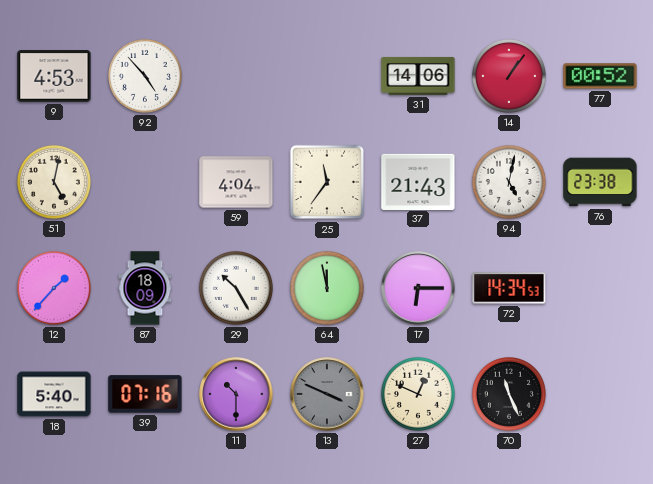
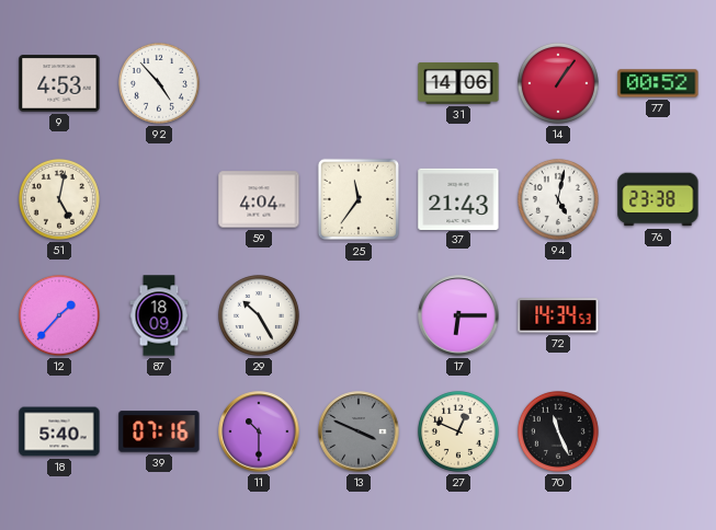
64: 11:58 -> none (327, 288)
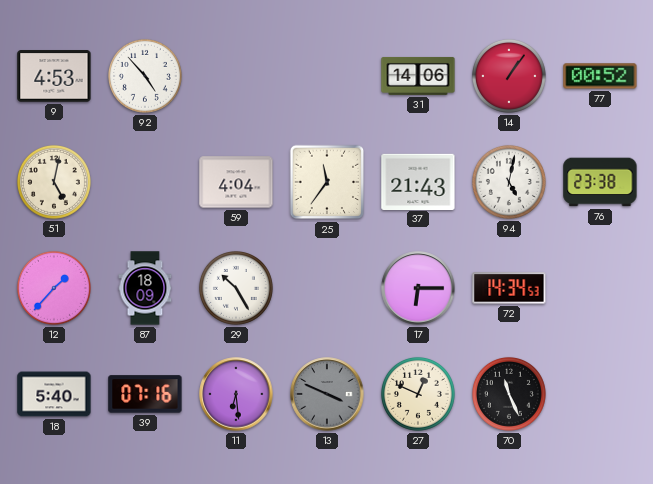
11: 10:30 -> 6:29 (236, 394)
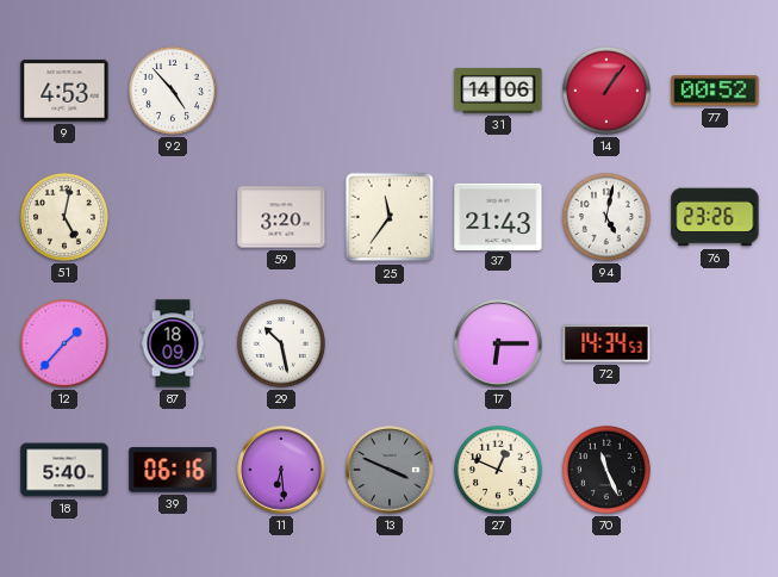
59: 4:04 -> 3:20 (281, 217)
76: 23:38 -> 23:26 (715, 217)
29: 10:25 -> 10:28 (281, 343)
39: 07:16 -> 06:16 (173, 470)
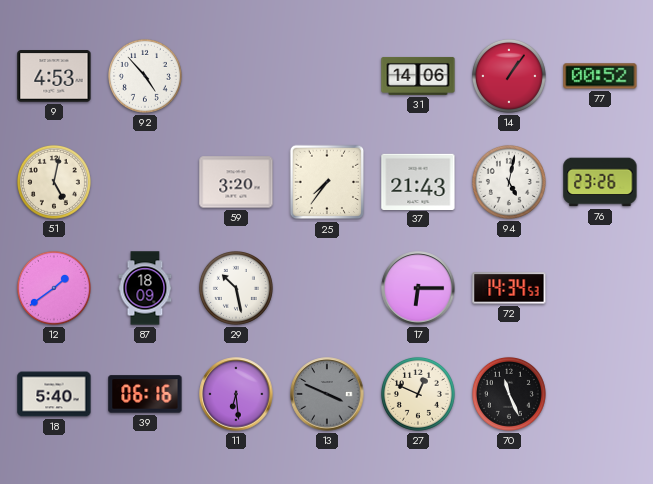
25: 11:36 -> 7:36 (327, 182)
12: 1:37 -> 1:39 (54, 288)
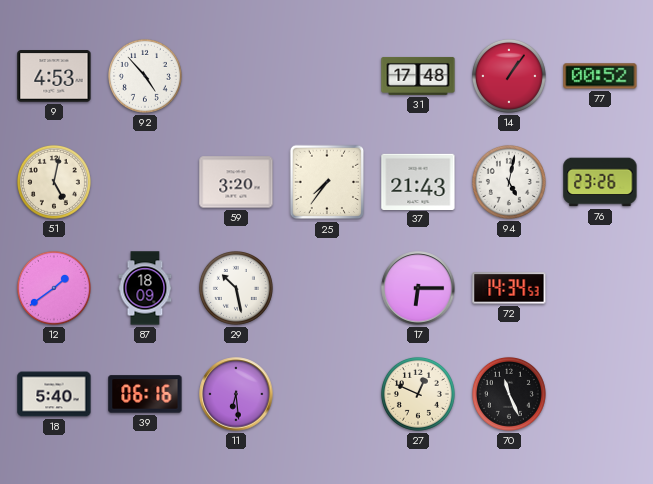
31: 14:06 -> 17:48 (418, 76)
13: 3:49 -> none (327, 394)
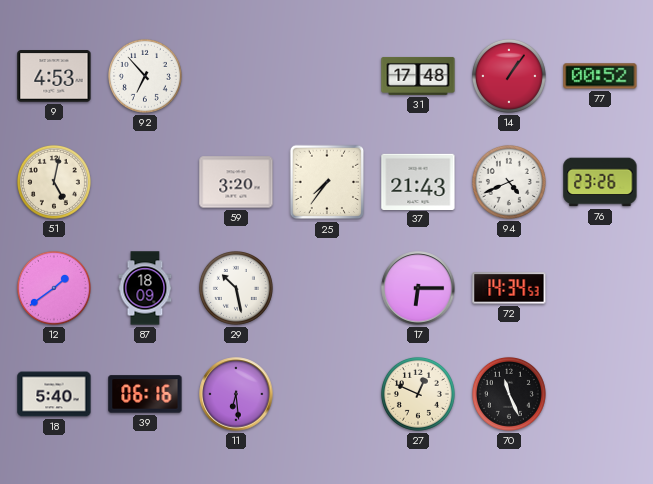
92: 4:53 -> 6:53 (145, 76)
94: 5:02 -> 4:41 (509, 182)
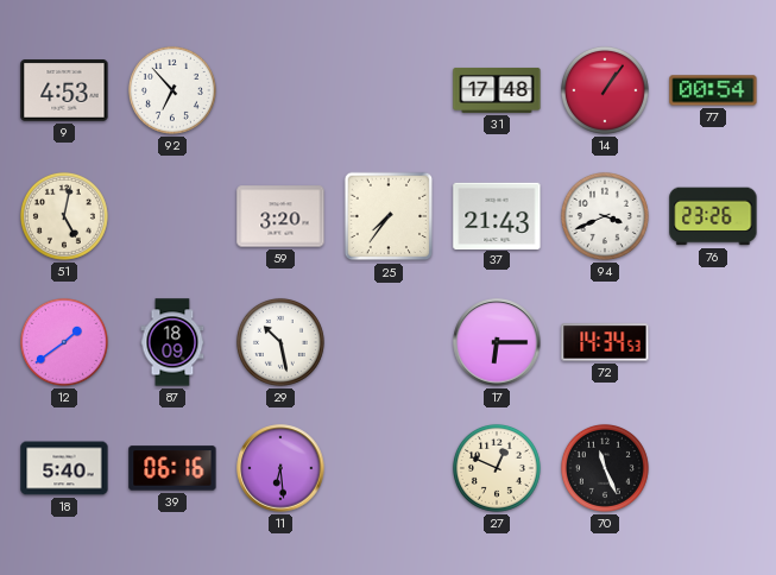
77: 00:52 -> 00:54 (713, 90)
94: 4:41 -> 3:41 (605, 216)
